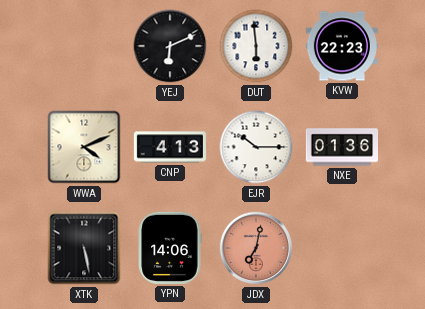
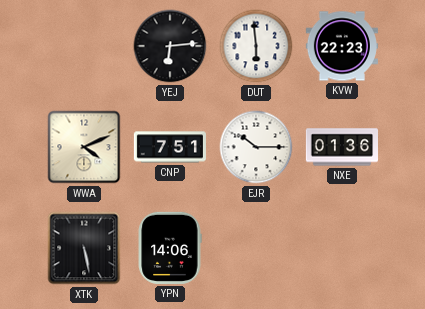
YEJ: 6:11 -> 6:14 (170, 46)
CNP: 4:13 -> 7:51 (169, 147)
JDX: 7:02 -> none (256, 248)
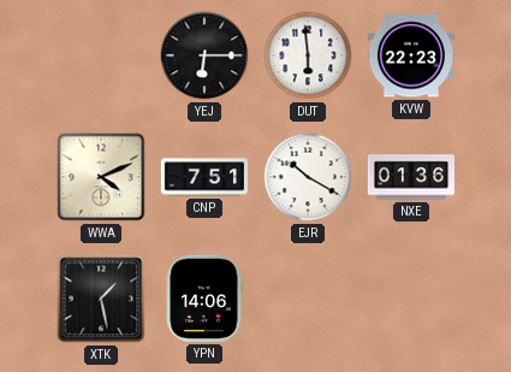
YEJ: 6:14 -> 6:15 (204, 55)
EJR: 10:15 -> 10:20 (308, 177)
XTK: 5:28 -> 1:28 (101, 299)
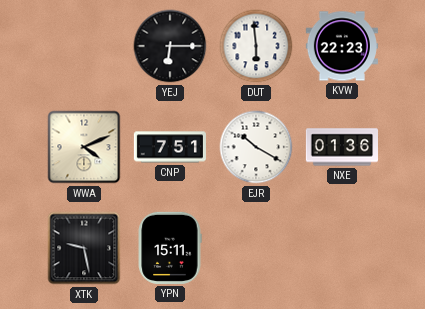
XTK: 1:28 -> 9:28 (84, 248)
YPN: 14:06 -> 15:11 (170, 248)
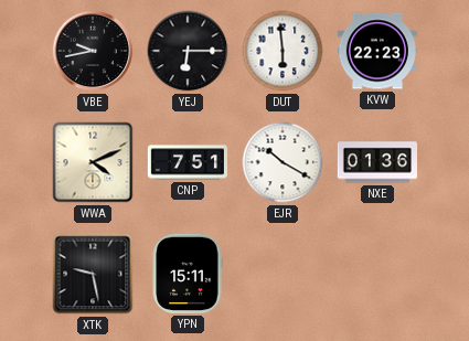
VBE: none -> 9:43 (93, 51)
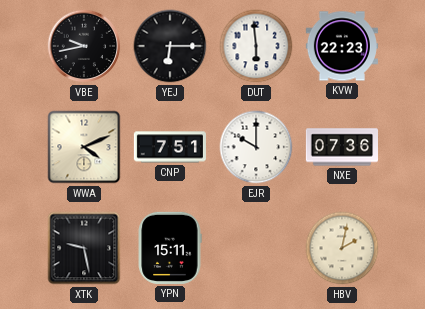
EJR: 10:20 -> 10:00 (256, 147)
NXE: 01:36 -> 07:36 (341, 147)
HBV: none -> 2:02 (342, 248)
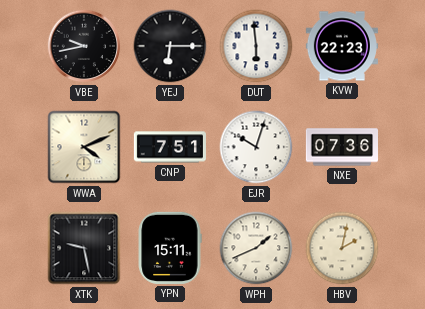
EJR: 10:00 -> 10:03 (256, 147)
WPH: none -> 1:41 (256, 248)
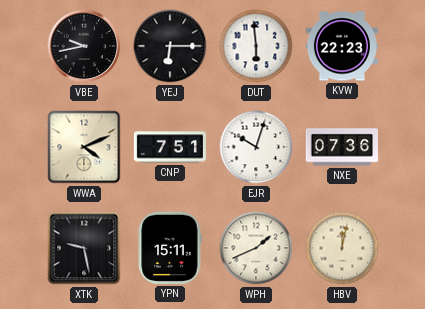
HBV: 2:02 -> 12:02 (342, 248)
